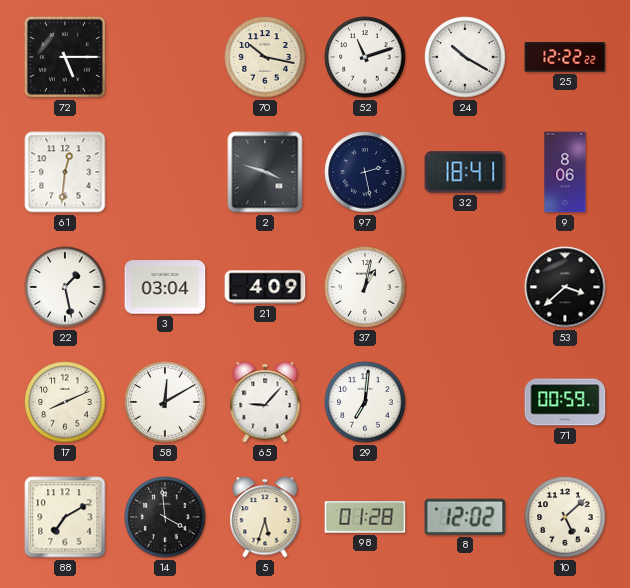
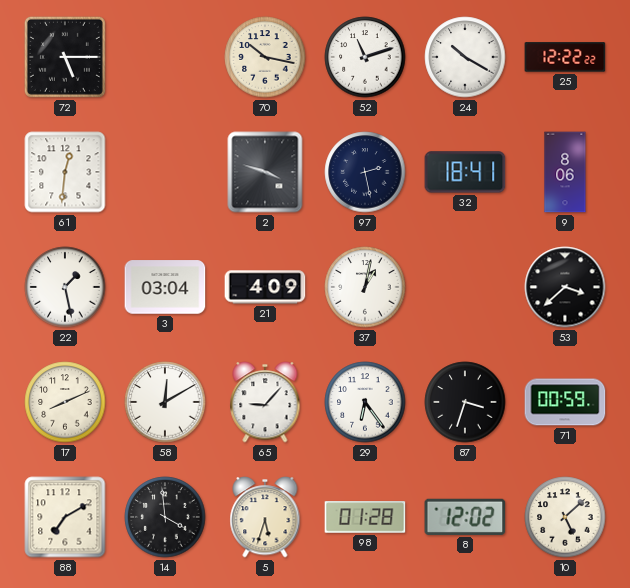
29: 7:01 -> 6:24 (365, 402)
87: none -> 3:33 (465, 402)
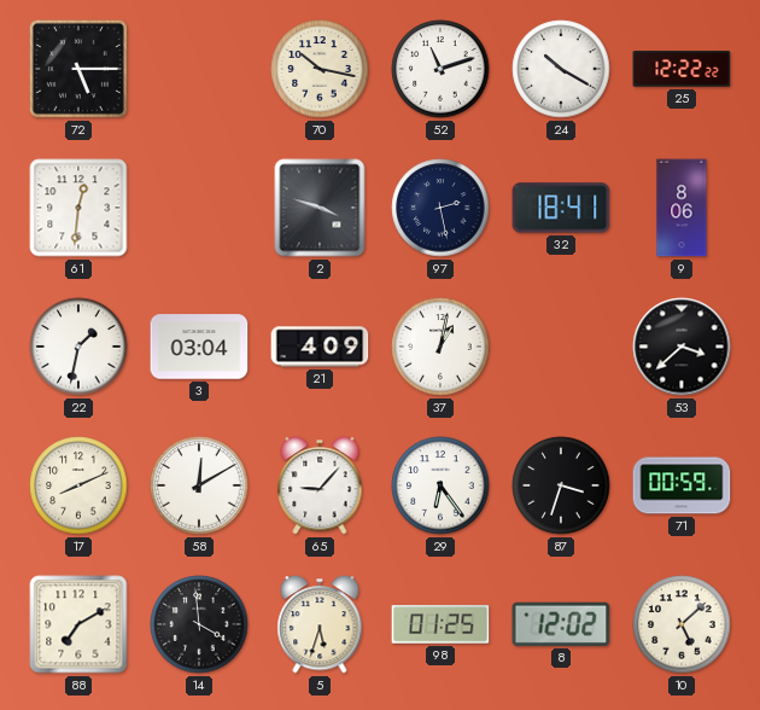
22: 1:28 -> 1:32 (78, 347)
98: 01:28 -> 01:25 (440, 624)
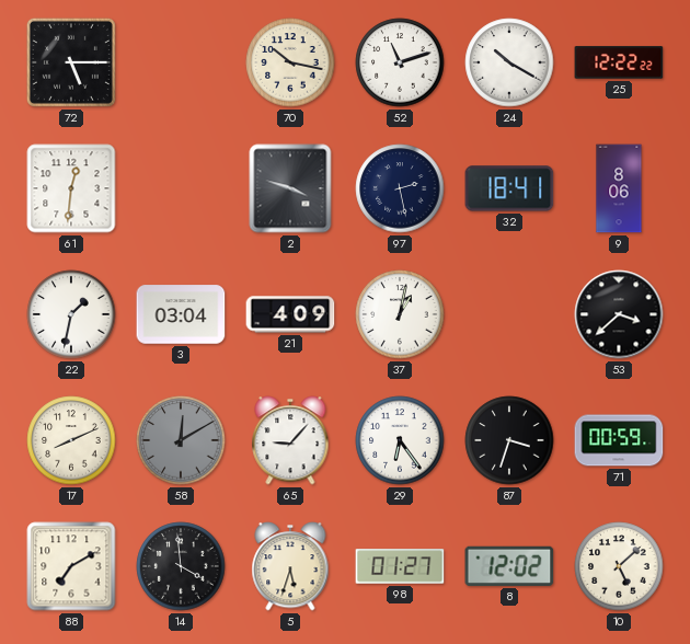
58 dial: white -> grey (181, 440)
98: 01:25 -> 01:27 (400, 566)
